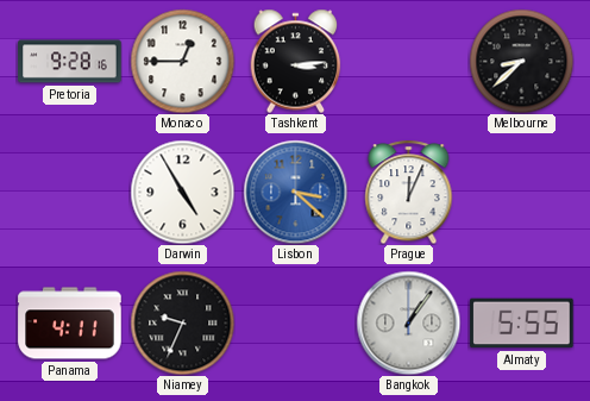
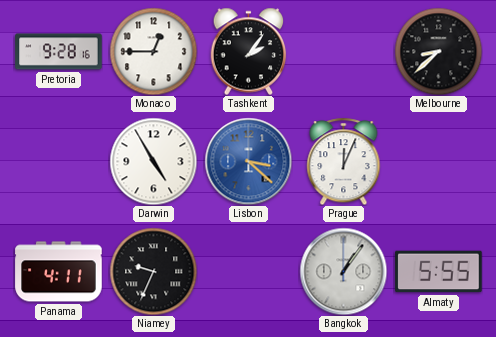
Tashkent: 3:14 -> 2:06 (249, 51)
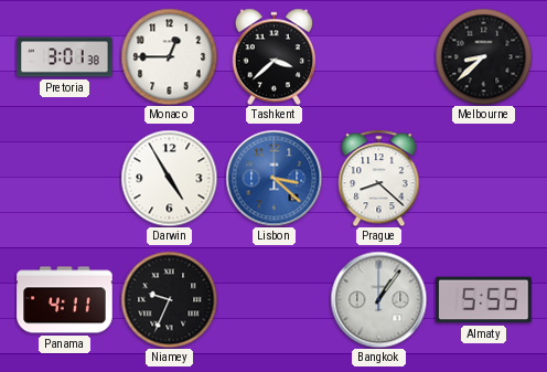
Pretoria: 9:28 -> 3:01 (65, 57)
Tashkent: 2:06 -> 3:38 (275, 56)
Prague: 12:04 -> 8:22 (379, 178)
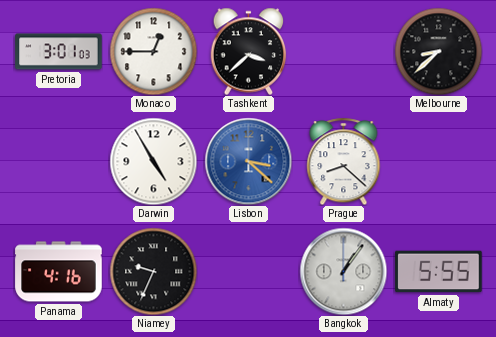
Pretoria: 3:01:38 -> 3:01:03 (59, 52)
Panama: 4:11 -> 4:16 (59, 272)
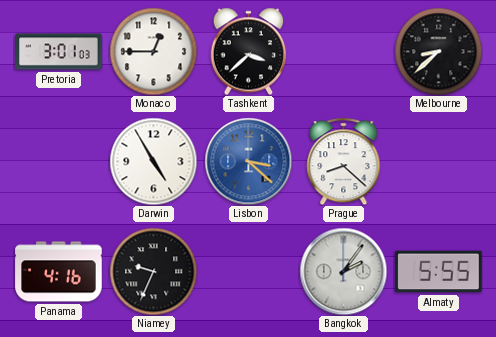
Bangkok: 1:06 -> 2:06 (343, 271)
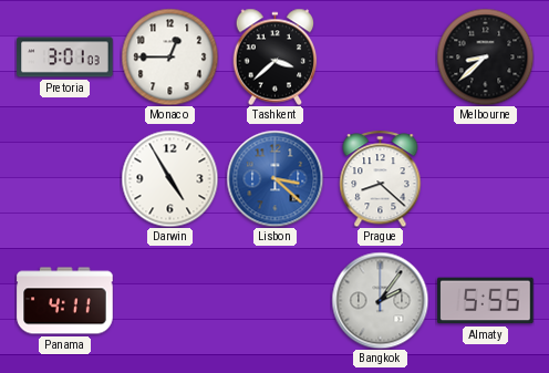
Panama: 4:16 -> 4:11 (65, 301)
Niamey: 9:34 -> none (153, 271)
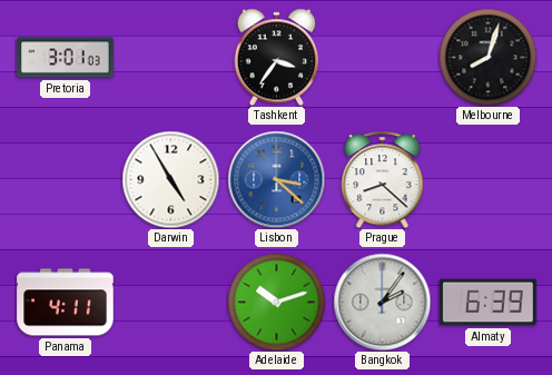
Monaco: 12:45 -> none (169, 56)
Tashkent: 3:38 -> 3:36 (277, 57)
Melbourne: 8:38 -> 8:03 (487, 57)
Adelaide: none -> 10:12 (276, 302)
Almaty: 5:55 -> 6:39 (489, 303)
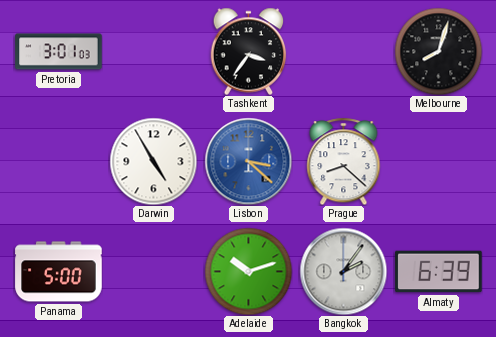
Panama: 4:11 -> 5:00 (59, 272)
